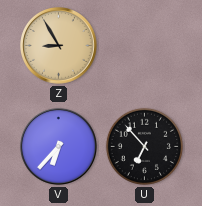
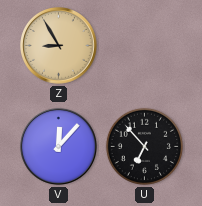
V: 6:37 -> 12:07 (59, 147)
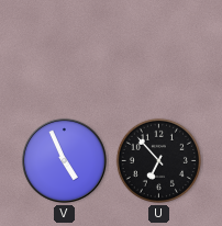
Z: 8:55 -> none (59, 46)
V: 12:07 -> 4:56 (65, 161)
